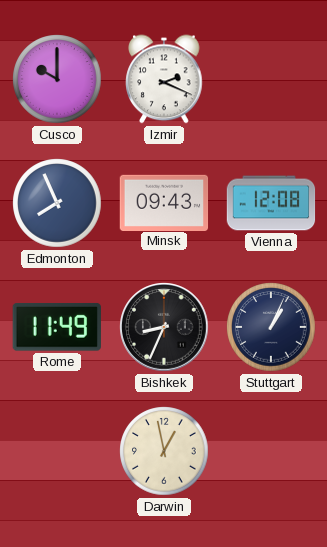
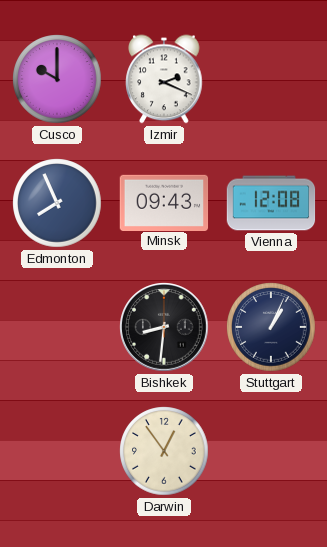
Rome: 11:49 -> none (57, 327)
Bishkek: 8:34 -> 8:31 (164, 327)
Darwin: 12:58 -> 12:54 (164, 451)
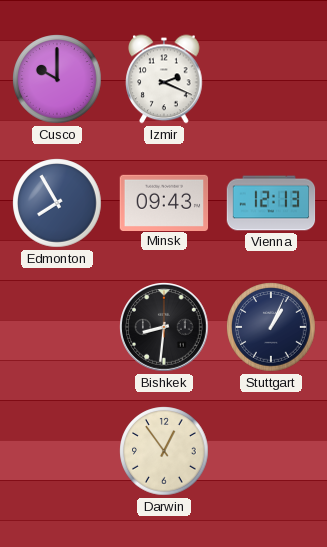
Edmonton: 7:56 -> 7:55 (57, 203)
Vienna: 12:08 -> 12:13 (271, 203)
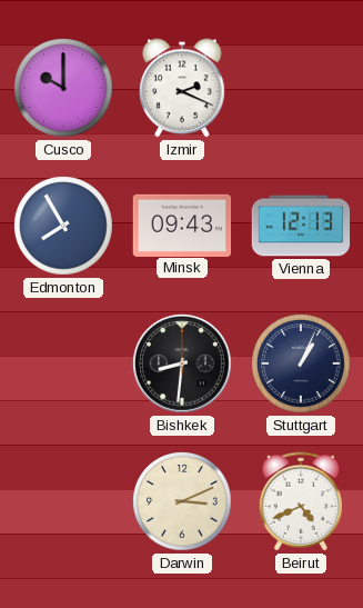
Darwin: 12:54 -> 3:11 (182, 501)
Beirut: none -> 4:41 (301, 501)
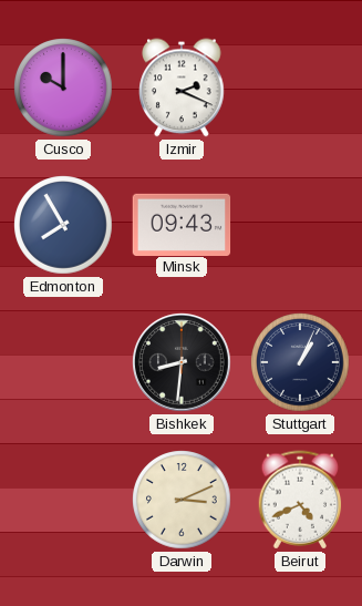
Vienna: 12:13 -> none (301, 226)
